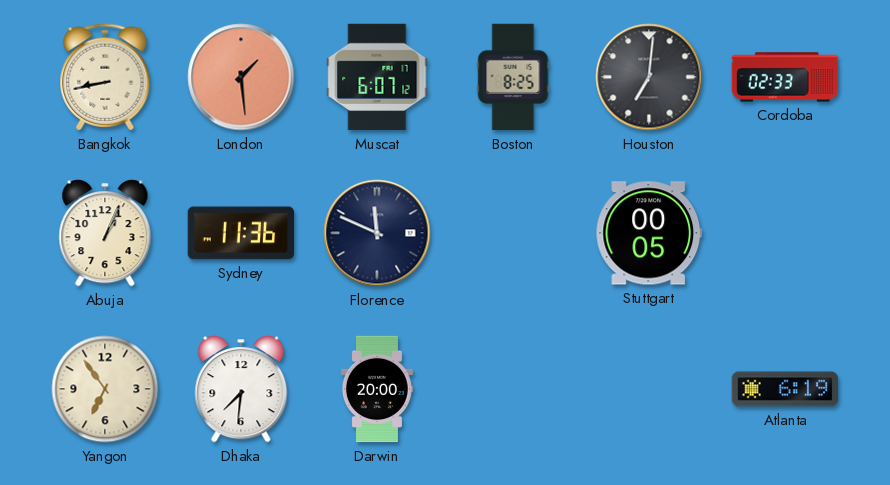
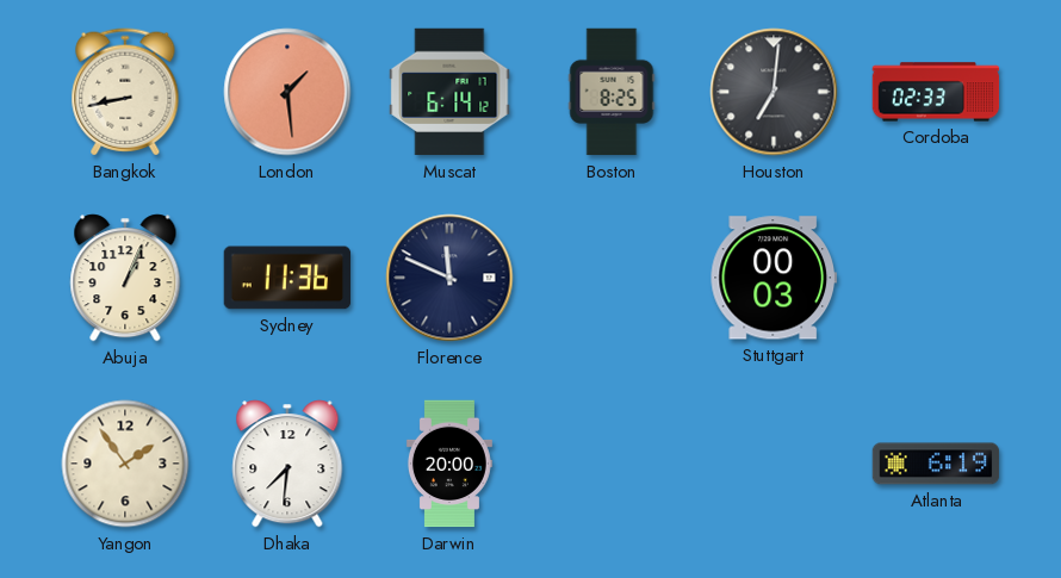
Muscat: 6:07 -> 6:14 (449, 92)
Stuttgart: 00:05 -> 00:03 (773, 278)
Yangon: 6:54 -> 1:54 (125, 464)
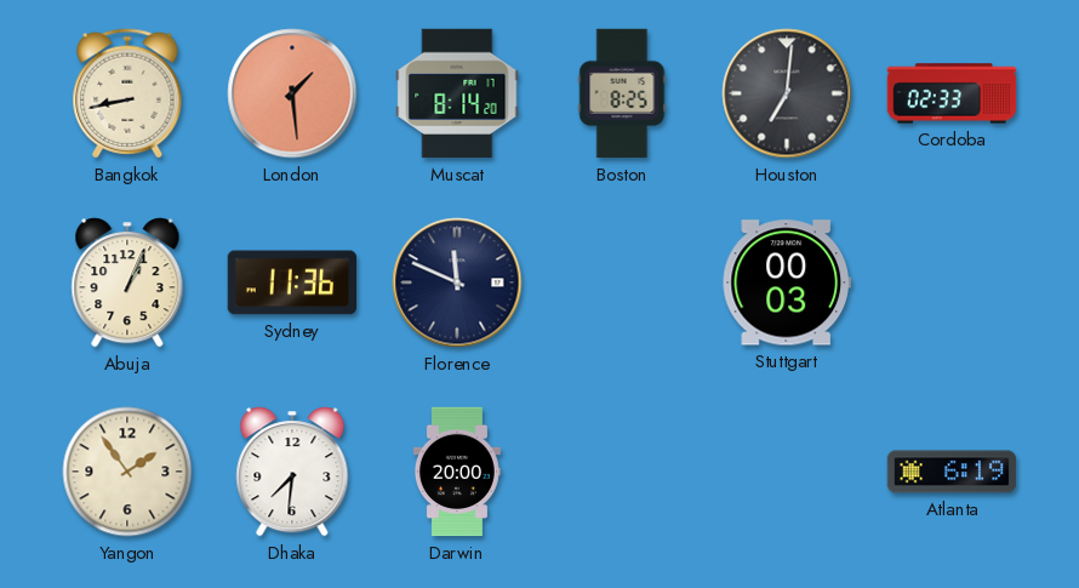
Muscat: 6:14 -> 8:14 (457, 93)
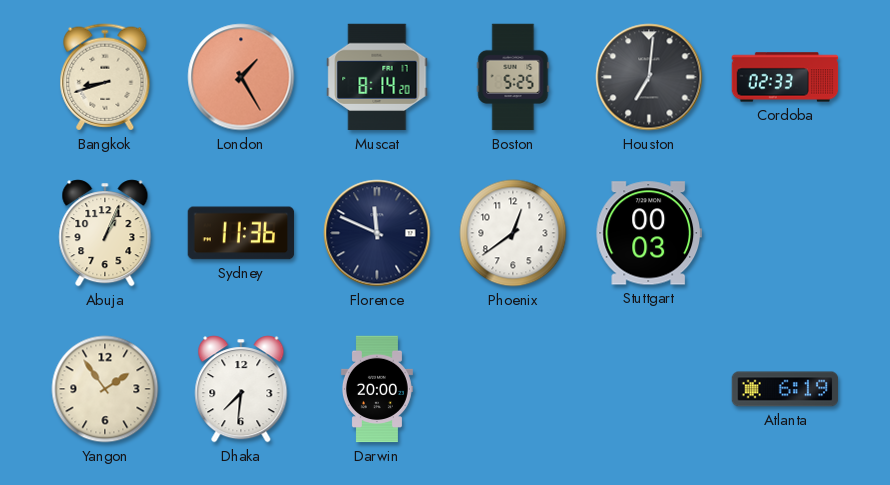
Bangkok: 8:43 -> 8:42 (105, 77)
London: 1:29 -> 1:25 (241, 77)
Boston: 8:25 -> 5:25 (513, 77)
Phoenix: none -> 12:39 (513, 233)
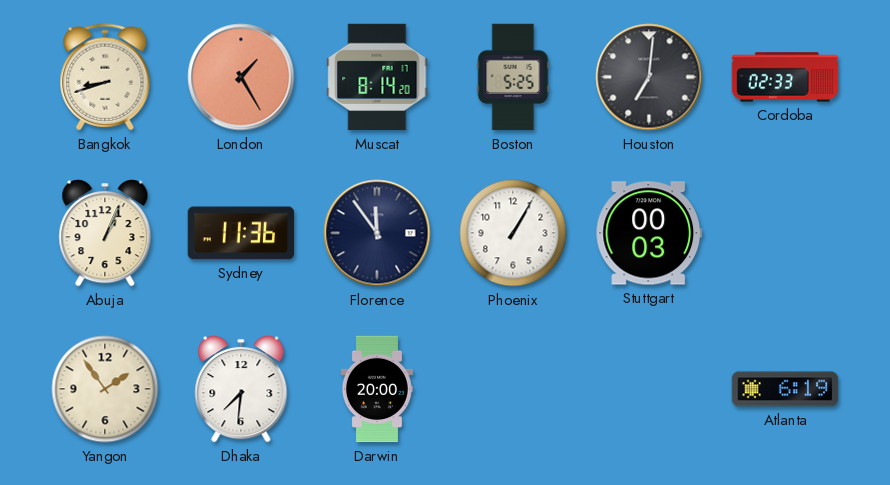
Florence: 11:49 -> 11:54 (377, 233)
Phoenix: 12:39 -> 1:05 (513, 233)
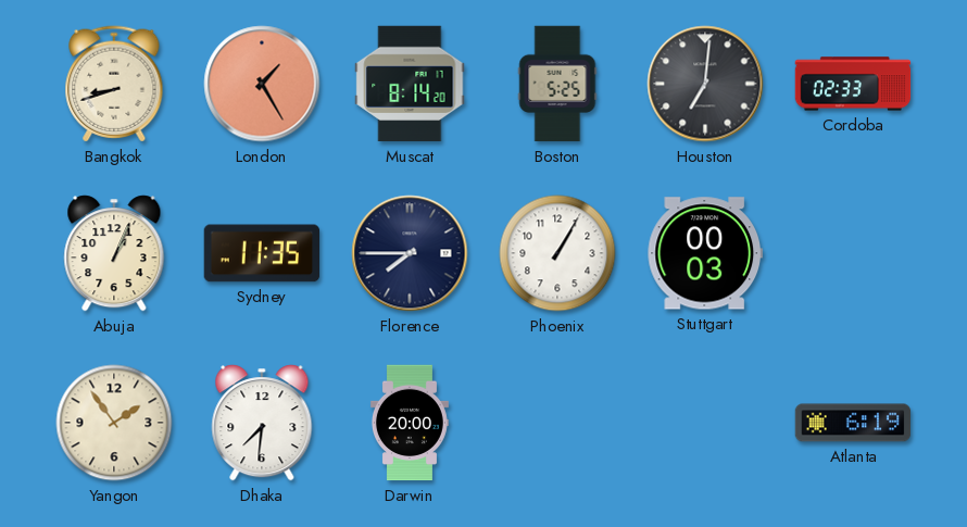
Sydney: 11:36 -> 11:35 (262, 253)
Florence: 11:54 -> 7:45 (410, 253)
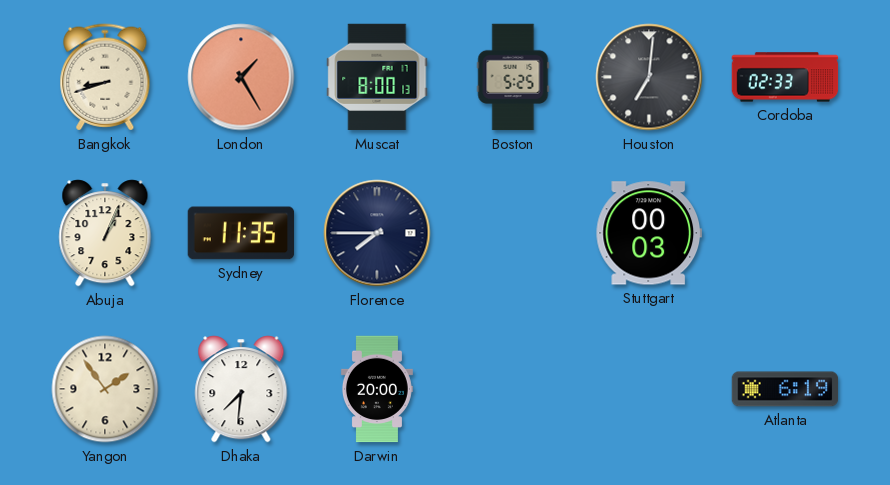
Muscat: 8:14 -> 8:00 (377, 77)
Phoenix: 1:05 -> none (557, 253)
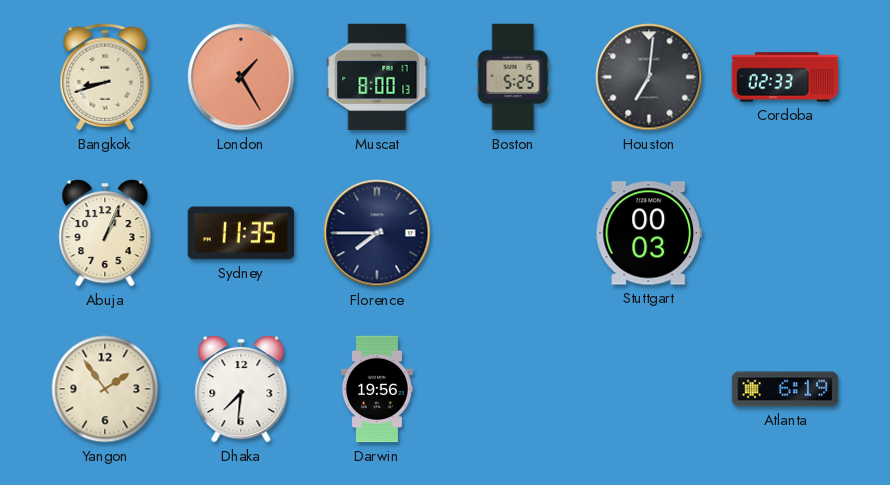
Darwin: 20:00 -> 19:56 (377, 389)
